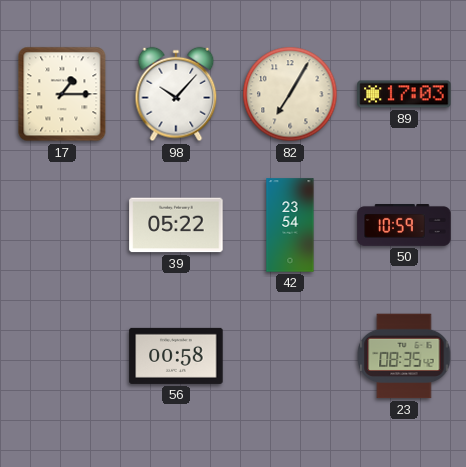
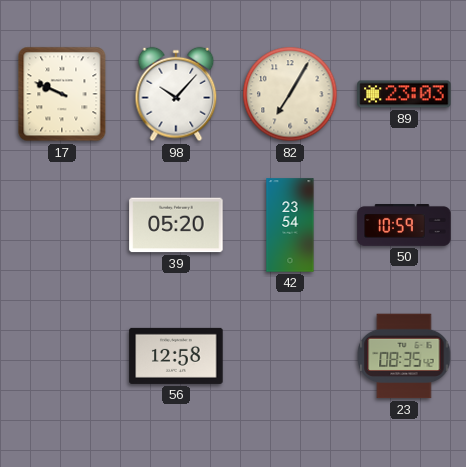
17: 1:15 -> 9:49 (62, 94)
89: 17:03 -> 23:03 (404, 94)
39: 05:22 -> 05:20 (176, 225)
56: 00:58 -> 12:58 (176, 356)
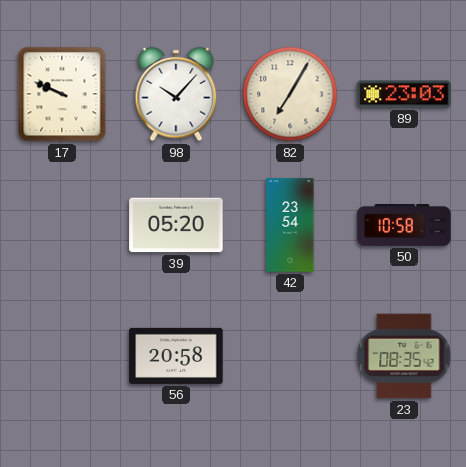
50: 10:59 -> 10:58 (404, 226)
56: 12:58 -> 20:58 (176, 356)
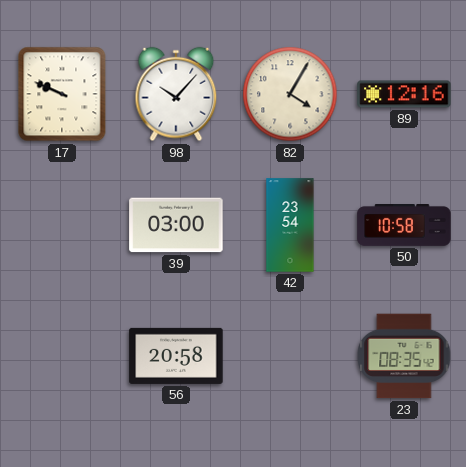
82: 7:05 -> 4:05 (290, 94)
89: 23:03 -> 12:16 (404, 94)
39: 05:20 -> 03:00 (176, 225)
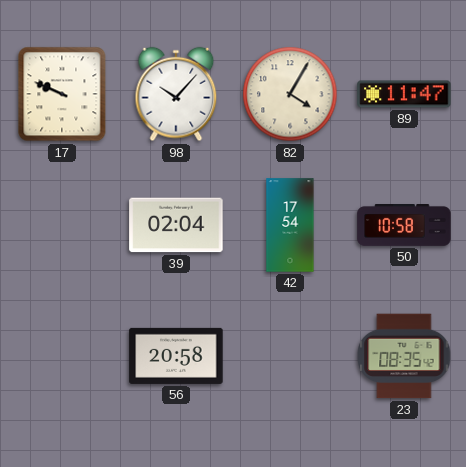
89: 12:16 -> 11:47 (404, 94)
39: 03:00 -> 02:04 (176, 225)
42: 23:54 -> 17:54 (290, 225)
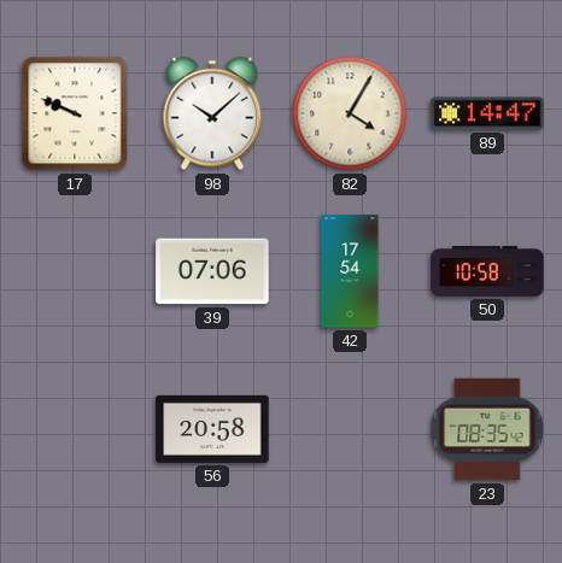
98: 10:07 -> 10:08 (212, 113)
89: 11:47 -> 14:47 (487, 113)
39: 02:04 -> 07:06 (212, 271)
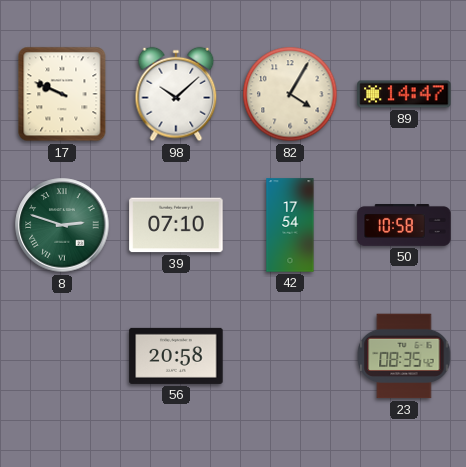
8: none -> 2:48 (62, 225)
39: 07:06 -> 07:10 (176, 225)
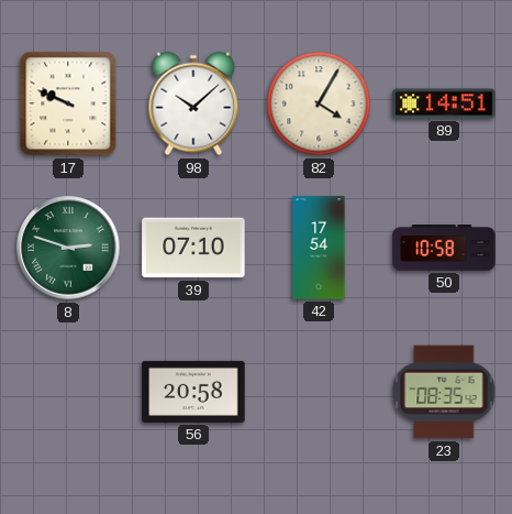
89: 14:47 -> 14:51 (444, 103)
